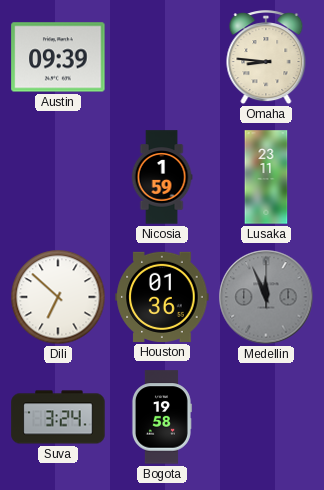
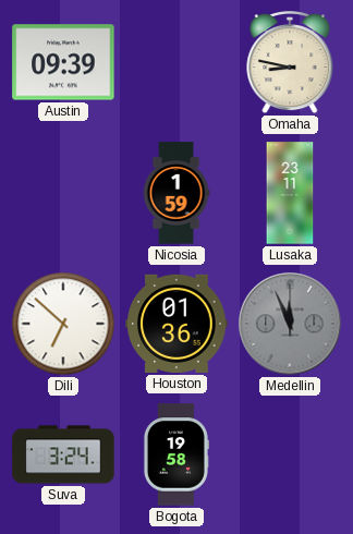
Omaha: 8:46 -> 8:47 (290, 63)
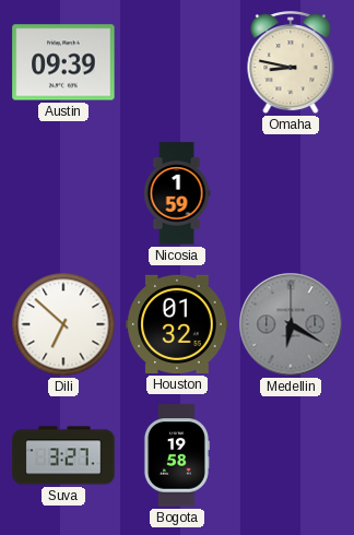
Lusaka: 23:11 -> none (290, 193)
Houston: 01:36 -> 01:32 (177, 324)
Medellin: 11:56 -> 6:20 (291, 324)
Suva: 3:24 -> 3:27 (63, 455)
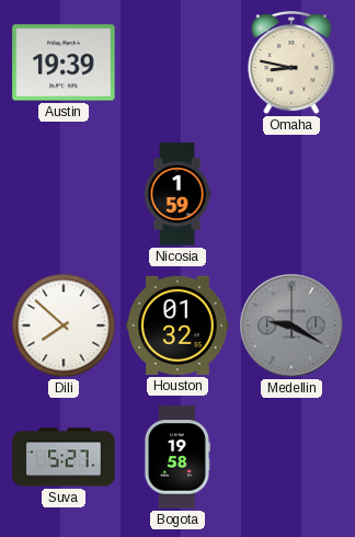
Austin: 09:39 -> 19:39 (64, 62)
Dili: 6:52 -> 7:52 (64, 325)
Medellin: 6:20 -> 9:20 (291, 325)
Suva: 3:27 -> 5:27 (64, 457)
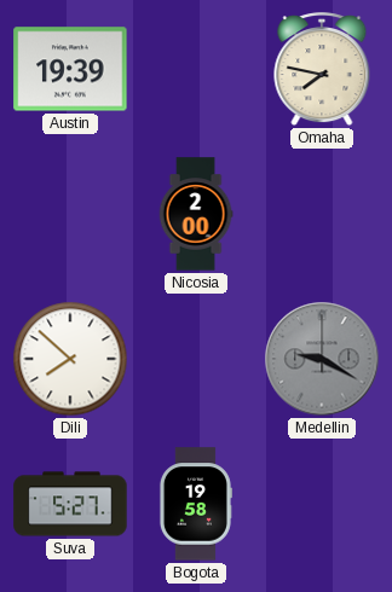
Omaha: 8:47 -> 7:47 (322, 70)
Nicosia: 1:59 -> 2:00 (196, 214)
Houston: 01:32 -> none (177, 325)
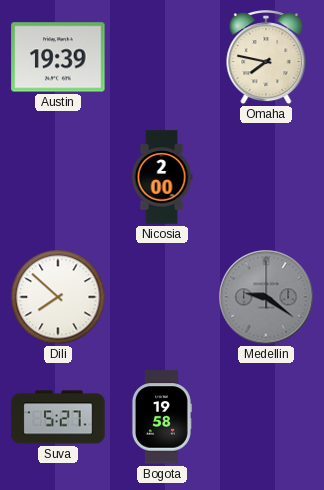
Medellin: 9:20 -> 9:21 (266, 297)
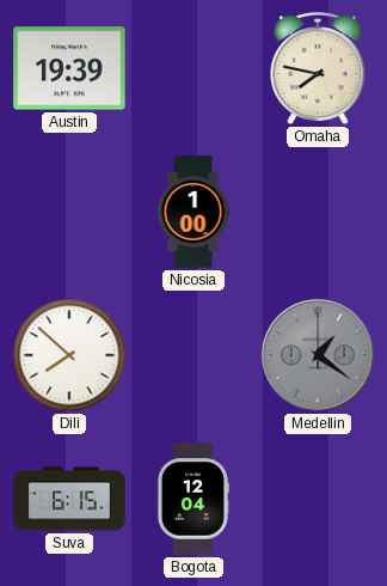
Nicosia: 2:00 -> 1:00 (193, 212)
Medellin: 9:21 -> 1:21 (318, 355)
Suva: 5:27 -> 6:15 (69, 499)
Bogota: 19:58 -> 12:04 (192, 499)
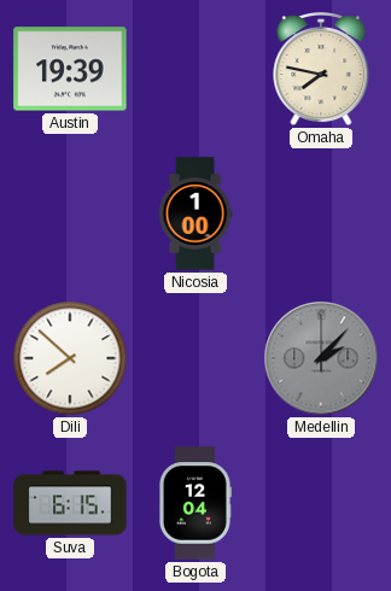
Medellin: 1:21 -> 2:07 (321, 358)
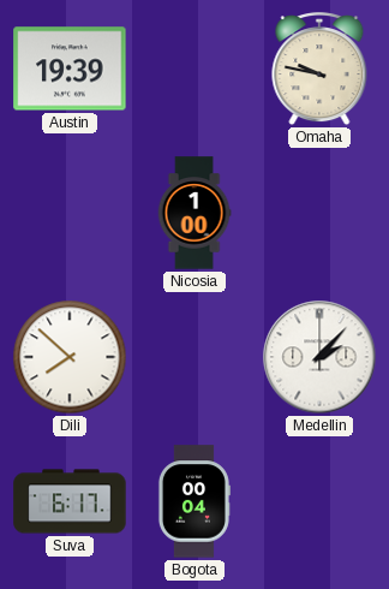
Omaha: 7:47 -> 9:47 (319, 70)
Medellin dial: grey -> white (319, 357)
Suva: 6:15 -> 6:17 (70, 501)
Bogota: 12:04 -> 00:04 (193, 501)
